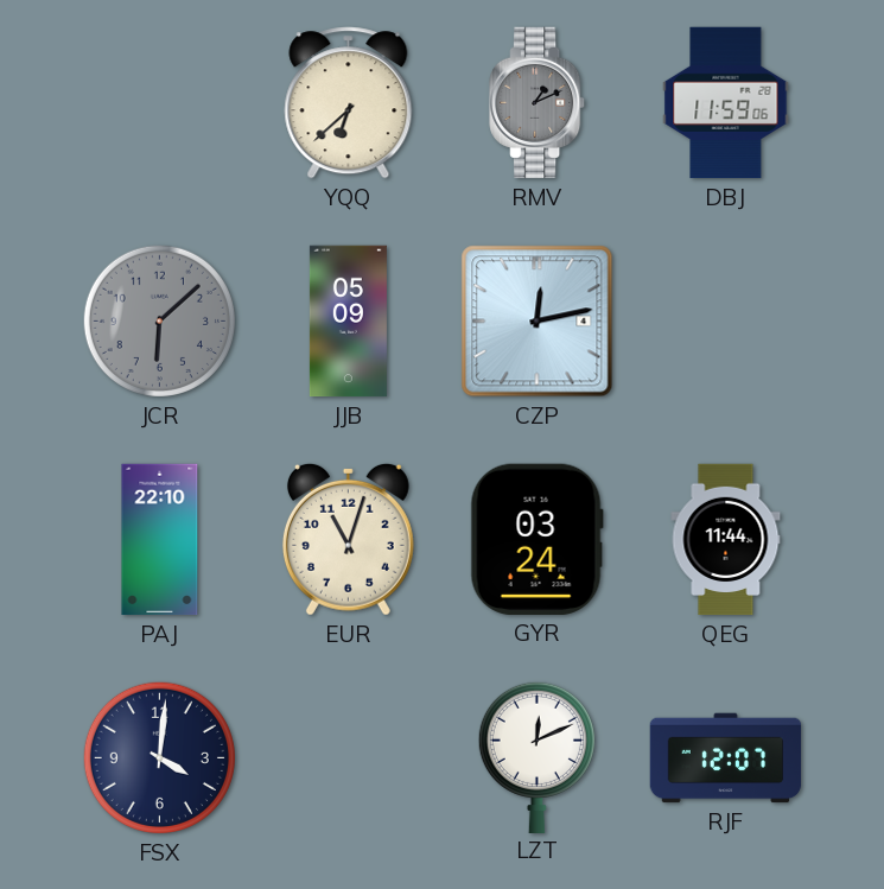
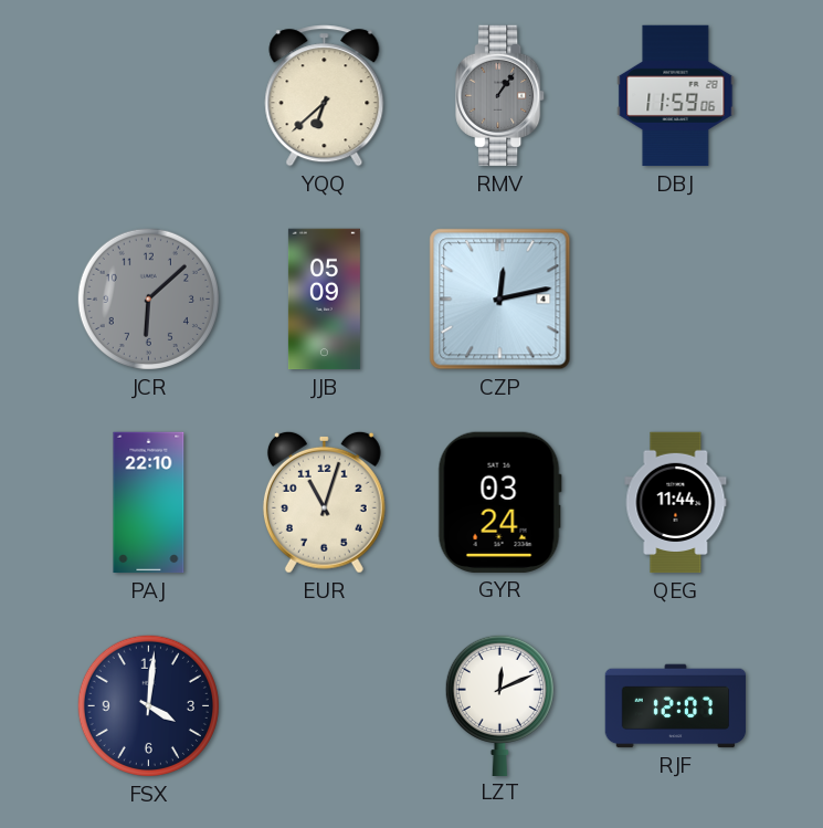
RMV: 1:11 -> 1:06 (500, 96)
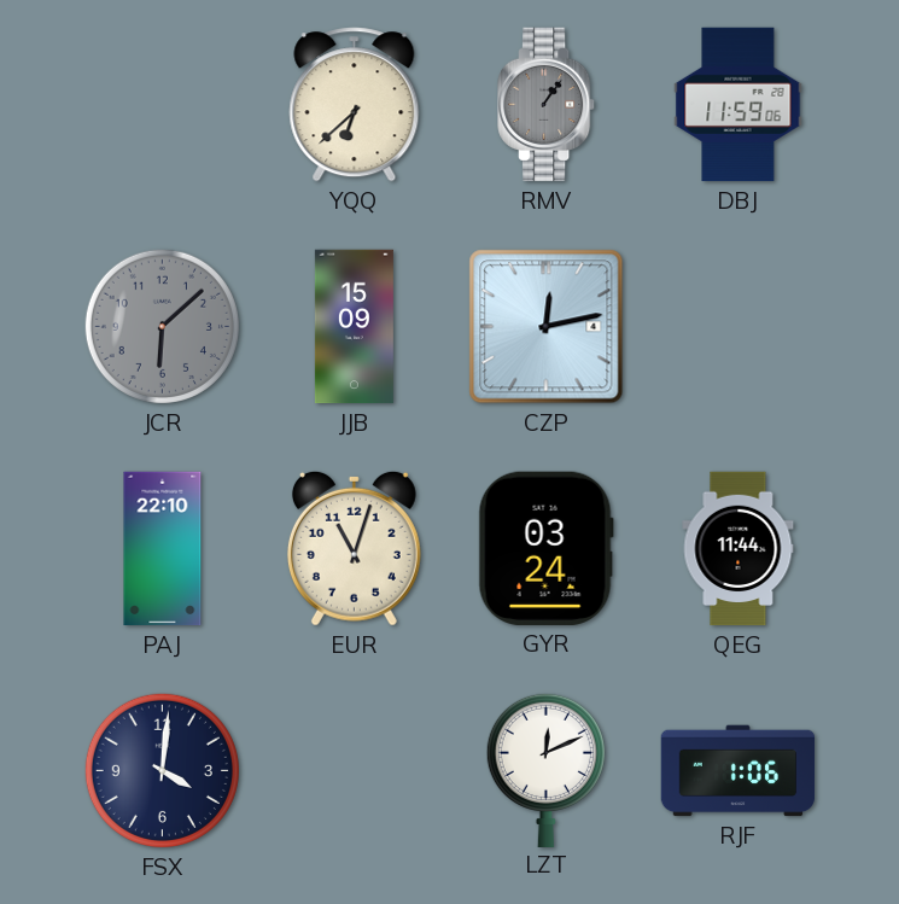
JJB: 05:09 -> 15:09 (354, 327)
RJF: 12:07 -> 1:06 (739, 771)
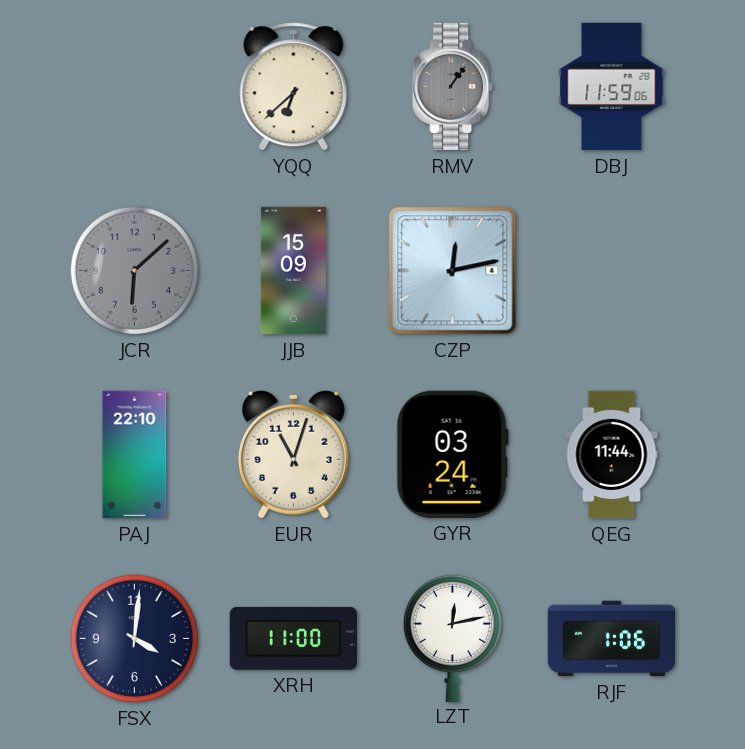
XRH: none -> 11:00 (293, 638)
LZT: 12:11 -> 12:13 (452, 637)
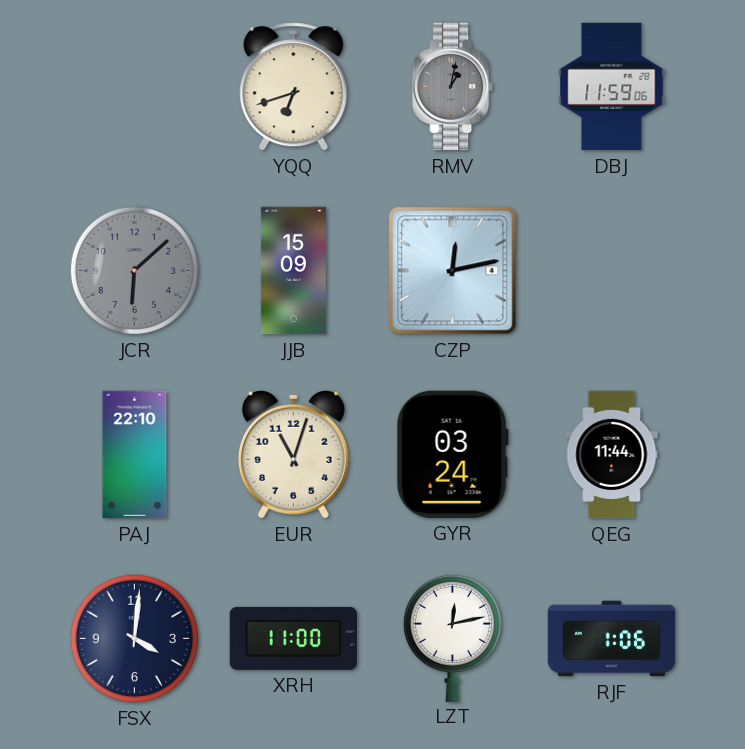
YQQ: 6:38 -> 6:42 (294, 87)
RMV: 1:06 -> 1:02 (453, 87)
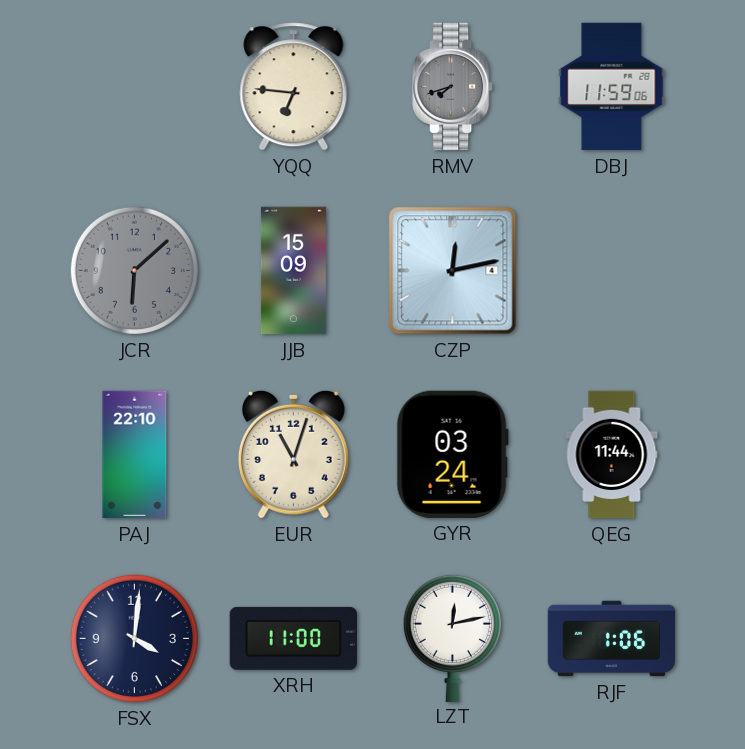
YQQ: 6:42 -> 6:46 (294, 87)
RMV: 1:02 -> 7:42 (453, 87)
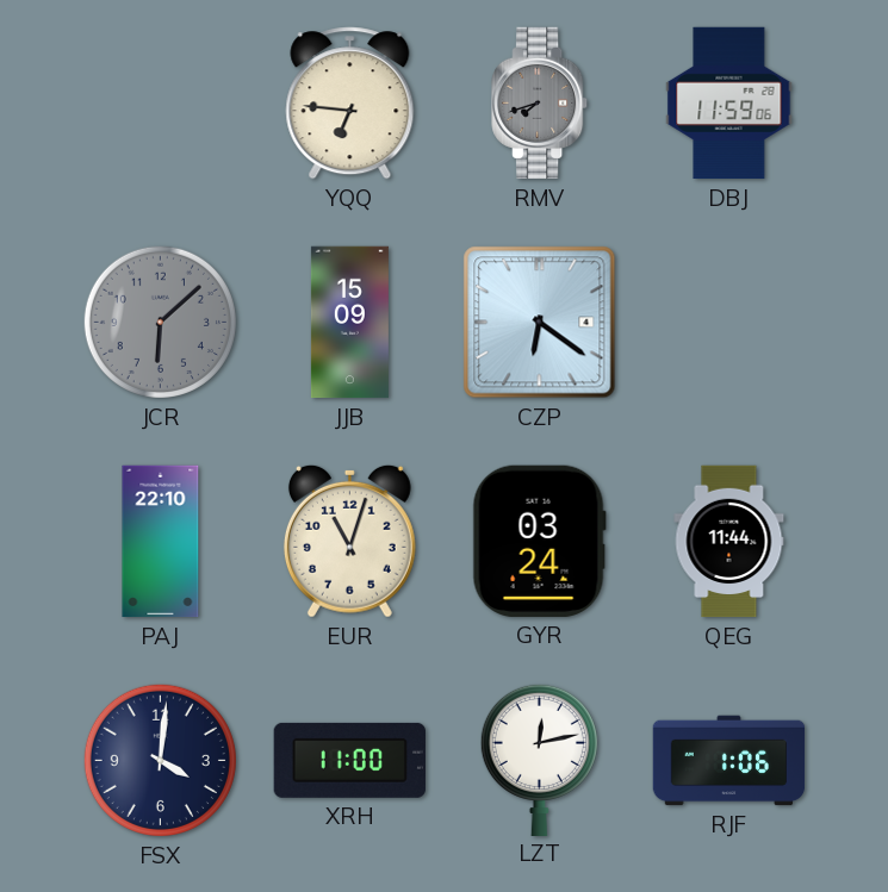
CZP: 12:13 -> 6:21 (540, 323)
